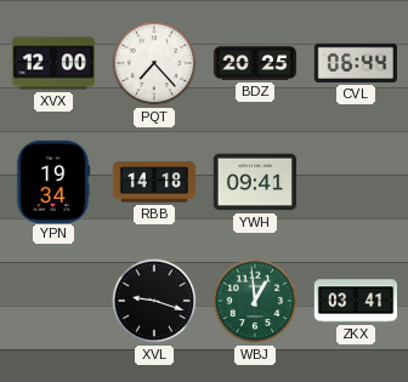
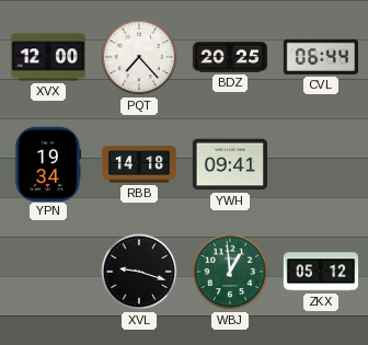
ZKX: 03:41 -> 05:12 (321, 272)
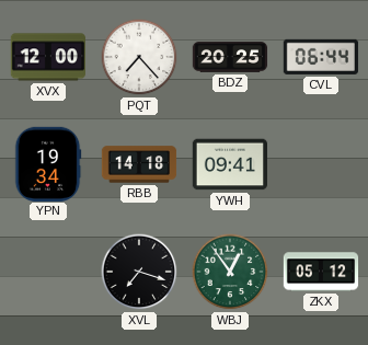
XVL: 9:18 -> 7:18 (139, 272)
WBJ: 12:59 -> 12:54 (230, 272)
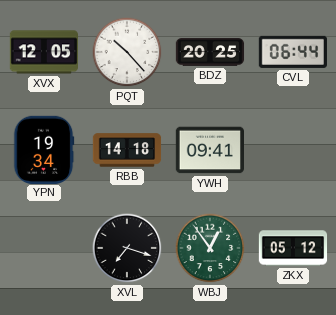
XVX: 12:00 -> 12:05 (43, 52)
PQT: 7:23 -> 10:23 (127, 52)
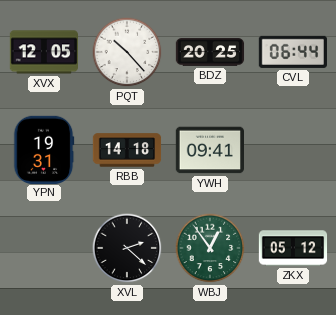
YPN: 19:34 -> 19:31 (44, 149)
XVL: 7:18 -> 2:22 (127, 248)
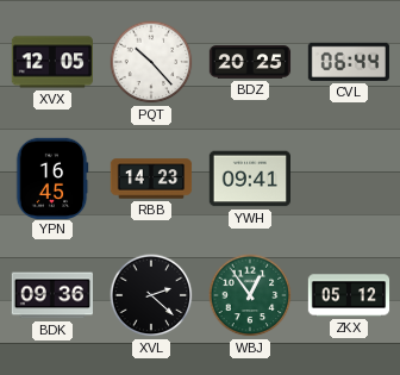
YPN: 19:31 -> 16:45 (52, 177)
RBB: 14:18 -> 14:23 (151, 179)
BDK: none -> 09:36 (51, 295)
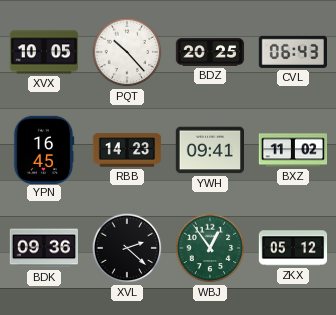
XVX: 12:05 -> 10:05 (43, 52)
CVL: 06:44 -> 06:43 (292, 52)
BXZ: none -> 11:02 (293, 150)
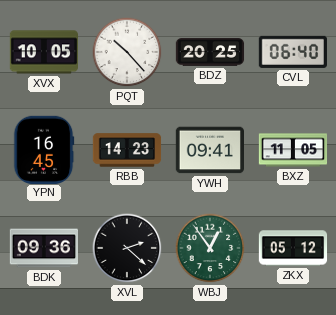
CVL: 06:43 -> 06:40 (292, 52)
BXZ: 11:02 -> 11:05 (293, 150)
